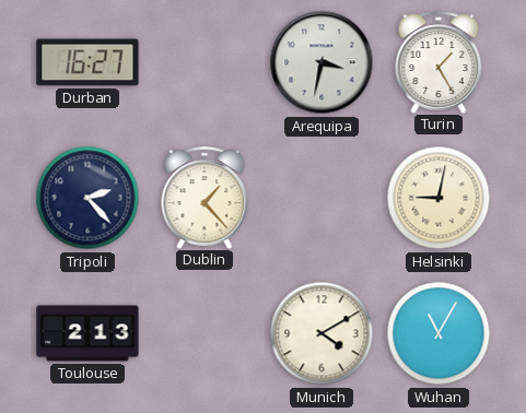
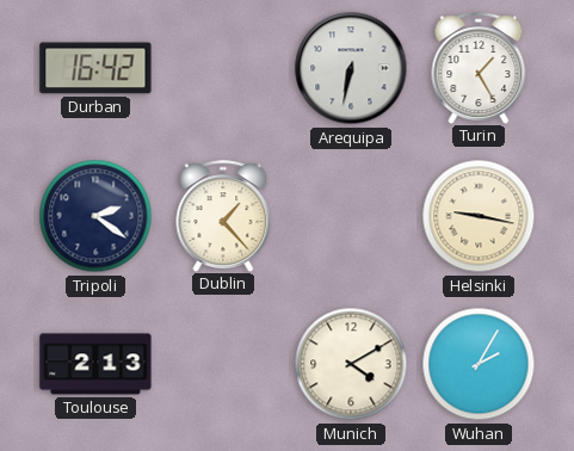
Durban: 16:27 -> 16:42 (95, 68)
Arequipa: 3:32 -> 6:32 (351, 68)
Tripoli: 2:23 -> 2:21 (95, 216)
Helsinki: 9:02 -> 9:17 (479, 216)
Wuhan: 11:05 -> 2:05 (479, 364)
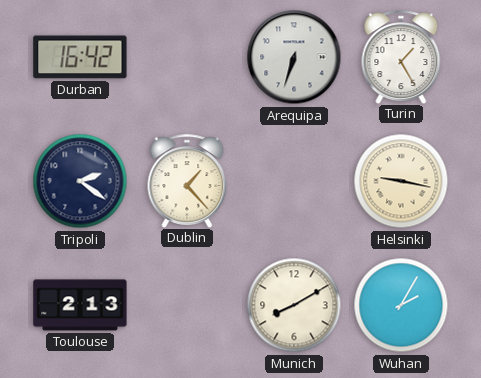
Arequipa: 6:32 -> 6:33 (294, 57)
Munich: 4:10 -> 8:10 (294, 305)
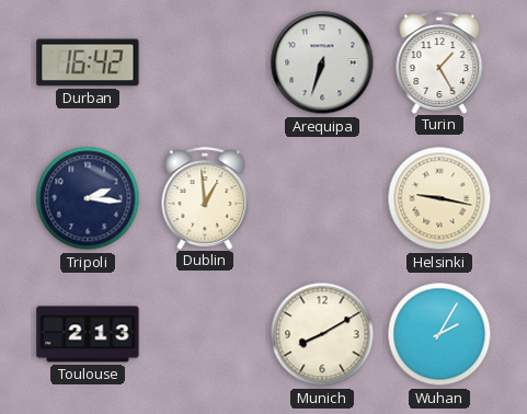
Tripoli: 2:21 -> 2:16 (88, 198)
Dublin: 1:23 -> 12:59 (205, 198)
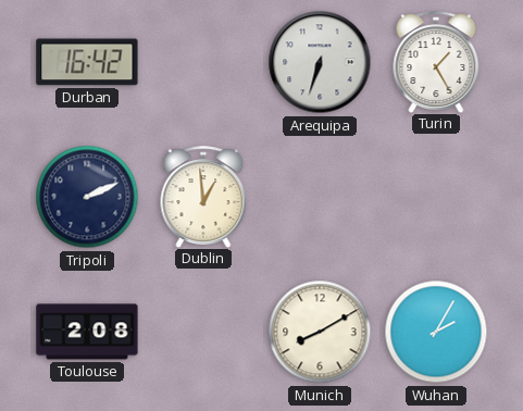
Tripoli: 2:16 -> 2:11 (87, 197)
Helsinki: 9:17 -> none (439, 198)
Toulouse: 2:13 -> 2:08 (87, 332)
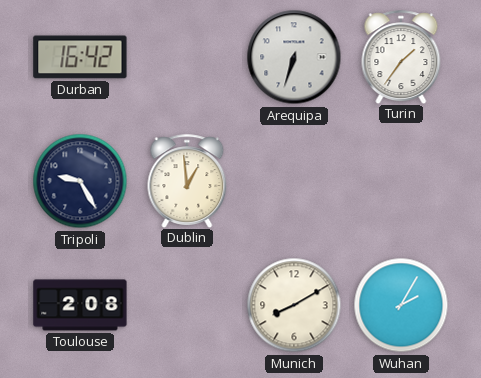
Turin: 1:25 -> 1:36 (401, 57)
Tripoli: 2:11 -> 9:25 (80, 181)
